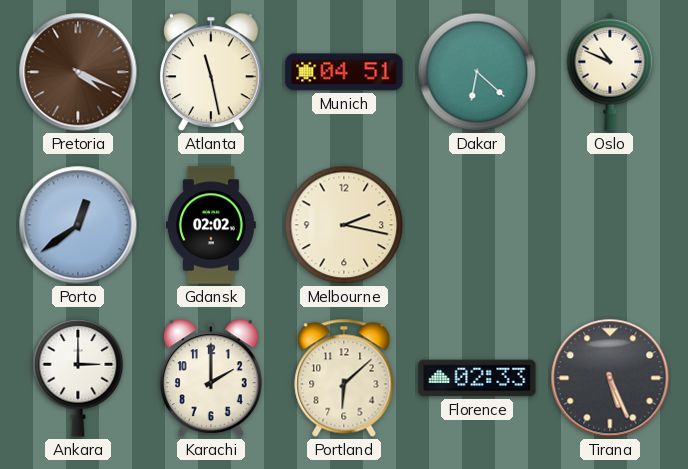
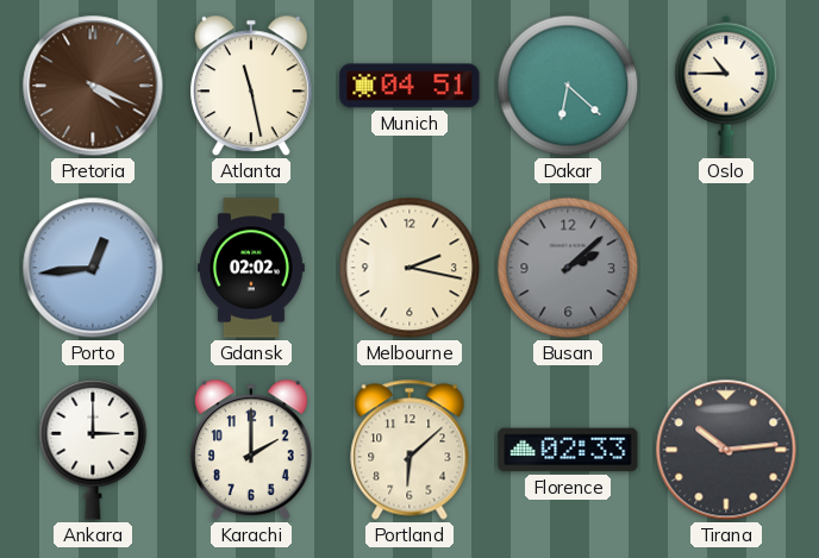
Oslo: 10:49 -> 10:45 (726, 86)
Porto: 12:39 -> 12:44 (93, 268)
Busan: none -> 2:08 (568, 268)
Tirana: 5:26 -> 10:14 (726, 450)
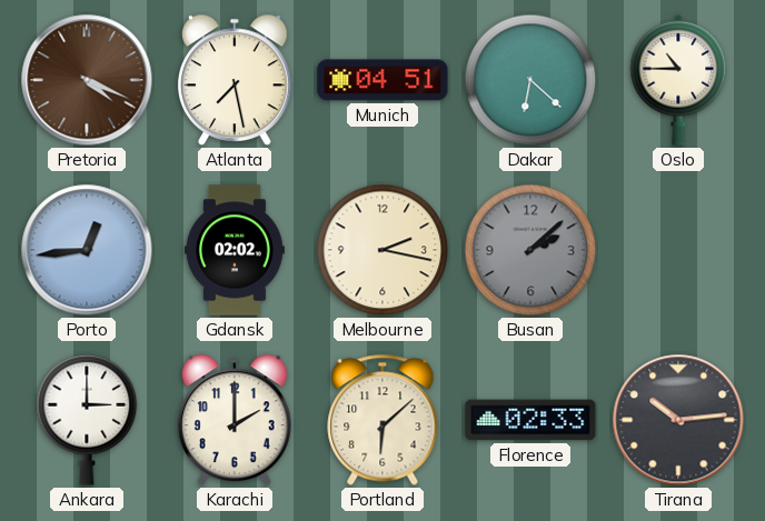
Atlanta: 11:28 -> 7:28 (235, 80)
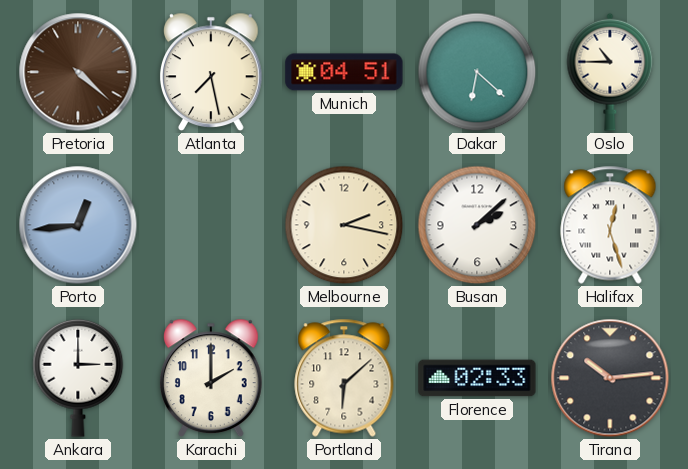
Pretoria: 4:19 -> 4:22 (78, 72)
Gdansk: 02:02 -> none (235, 250)
Busan dial: grey -> white (477, 225)
Halifax: none -> 12:27 (610, 225)
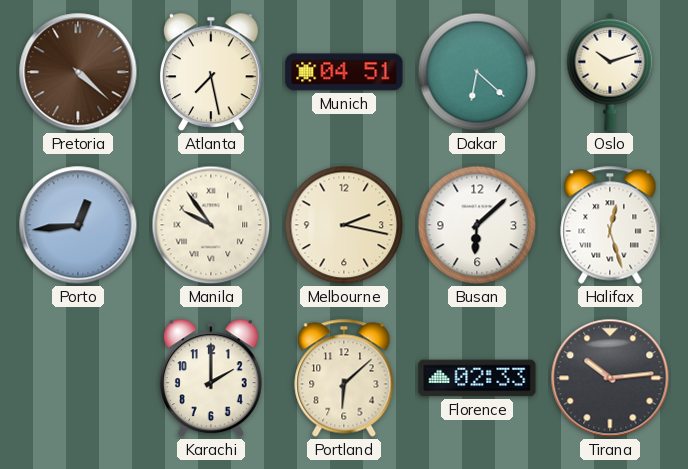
Oslo: 10:45 -> 10:12 (610, 72)
Manila: none -> 9:54 (211, 225)
Busan: 2:08 -> 6:08 (477, 225)
Ankara: 3:00 -> none (78, 378)
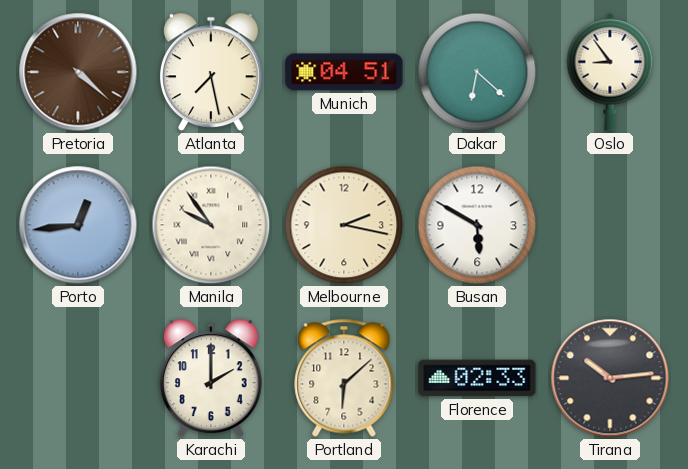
Oslo: 10:12 -> 8:54 (610, 72)
Busan: 6:08 -> 5:50 (477, 225)
Halifax: 12:27 -> none (610, 225)
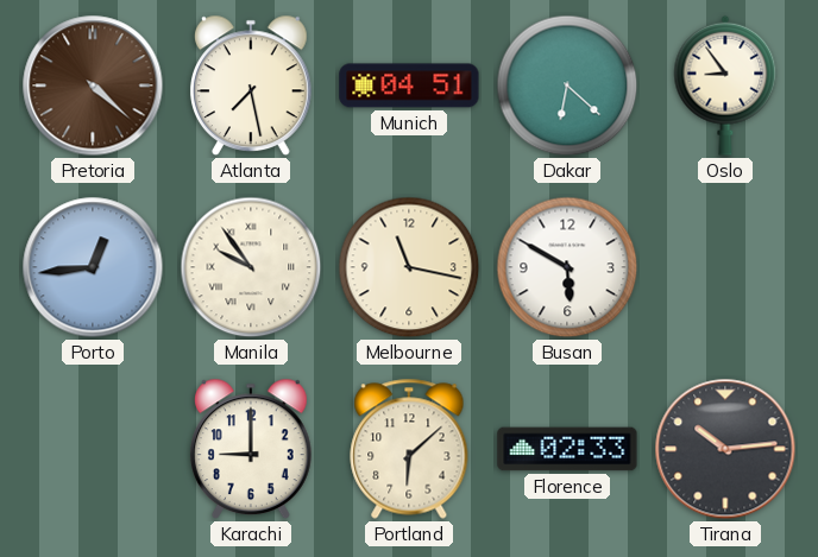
Melbourne: 2:17 -> 11:17 (409, 267)
Karachi: 2:00 -> 9:00 (251, 449)
